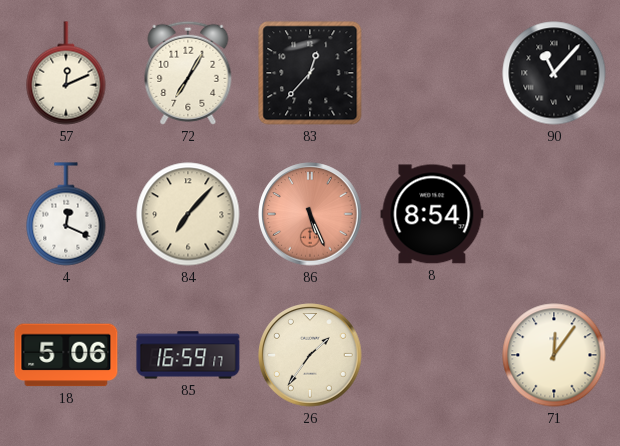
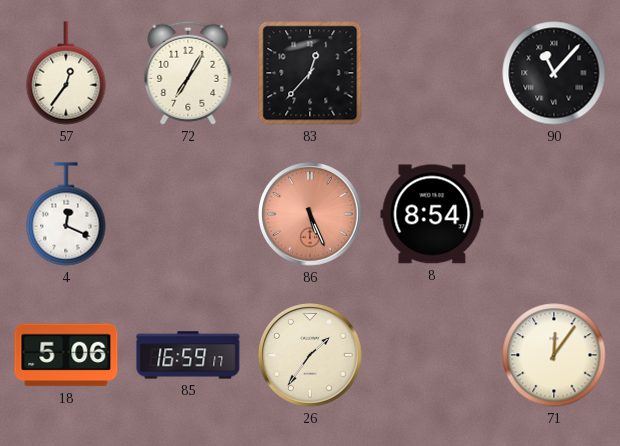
57: 12:11 -> 12:36 (66, 73)
84: 7:07 -> none (188, 214)
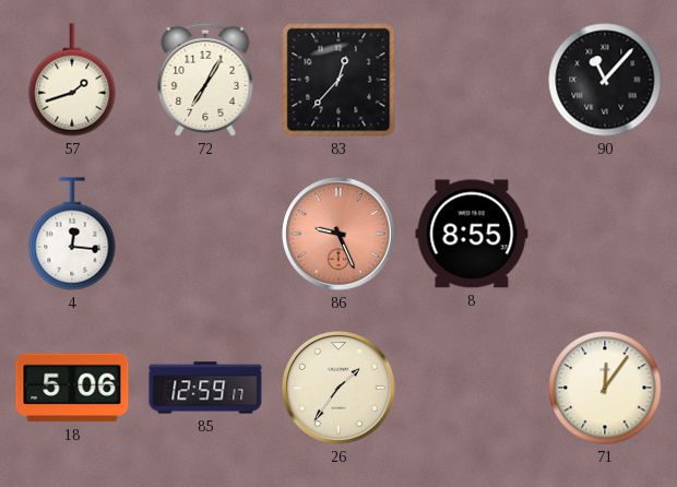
57: 12:36 -> 1:42 (72, 80)
4: 12:19 -> 12:16 (72, 234)
86: 5:26 -> 9:26 (339, 234)
8: 8:54 -> 8:55 (472, 234)
85: 16:59 -> 12:59 (205, 388)
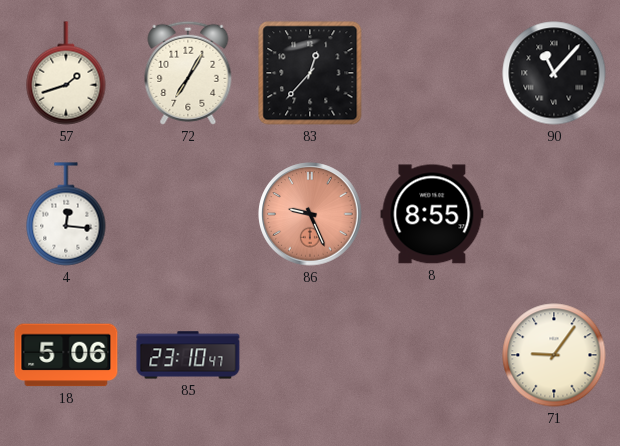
85: 12:59 -> 23:10 (188, 355)
26: 1:36 -> none (339, 388)
71: 12:06 -> 9:06 (554, 355)
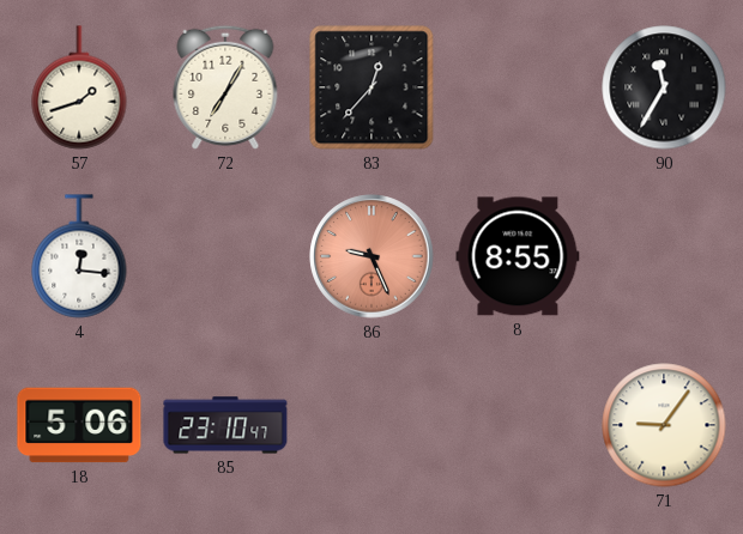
90: 11:07 -> 11:35 (664, 87)
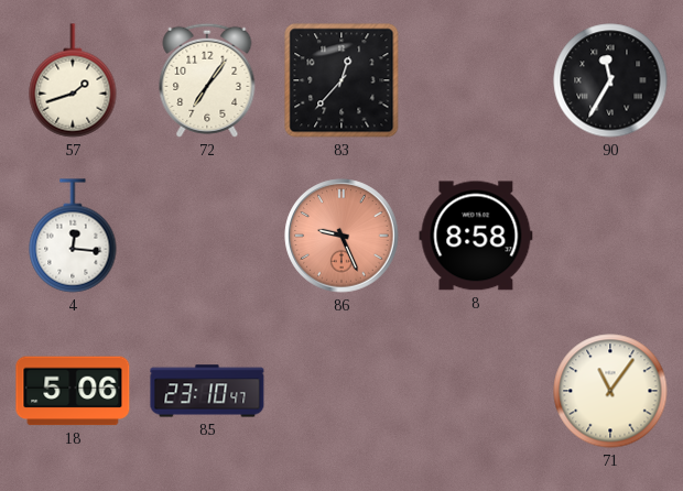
72: 7:05 -> 7:06 (207, 80)
8: 8:55 -> 8:58 (476, 236)
71: 9:06 -> 11:06 (610, 391)
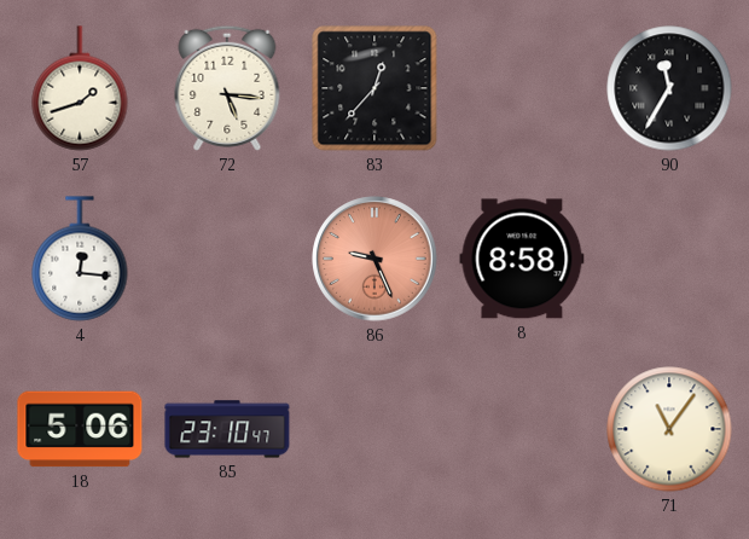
72: 7:06 -> 5:16 (227, 88)
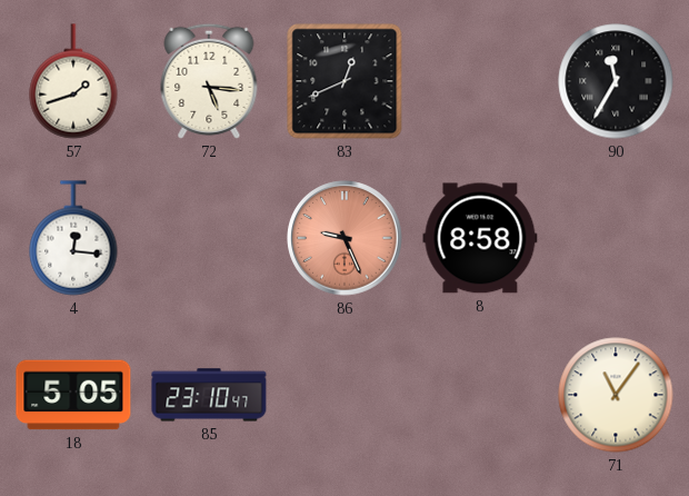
83: 12:37 -> 12:41 (344, 81)
18: 5:06 -> 5:05 (73, 395)
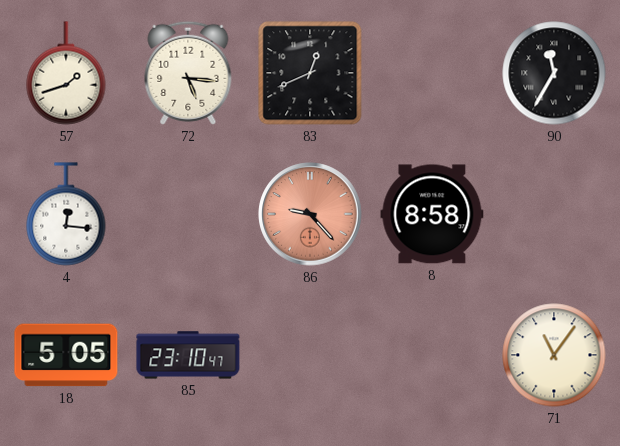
86: 9:26 -> 9:23 (310, 214)
